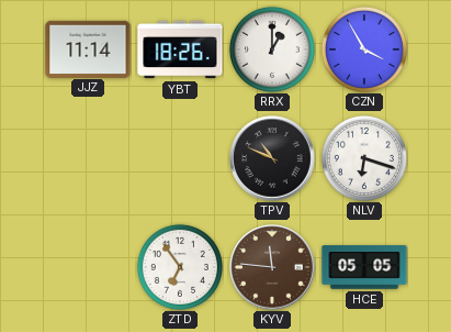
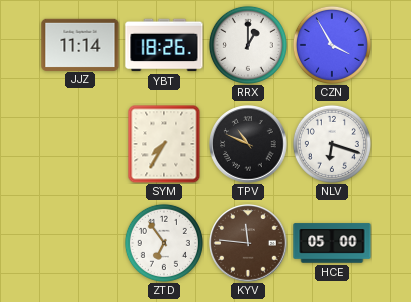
SYM: none -> 7:35 (164, 144)
HCE: 05:05 -> 05:00 (332, 243)
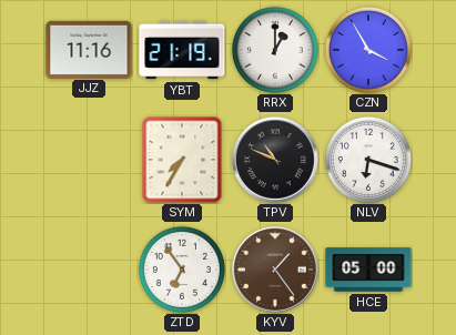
JJZ: 11:14 -> 11:16 (89, 49)
YBT: 18:26 -> 21:19 (182, 50)
KYV: 11:46 -> 1:24 (275, 270)
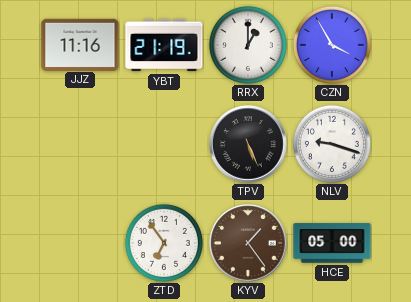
SYM: 7:35 -> none (182, 160)
TPV: 10:49 -> 5:26 (248, 144)
NLV: 6:18 -> 9:18 (332, 144)
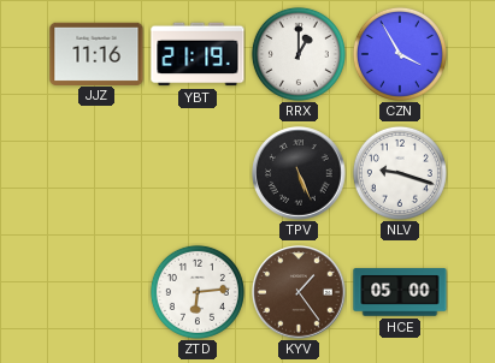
ZTD: 6:54 -> 6:14 (198, 292)
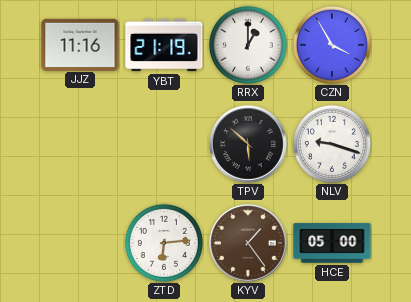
TPV: 5:26 -> 5:52 (248, 144)
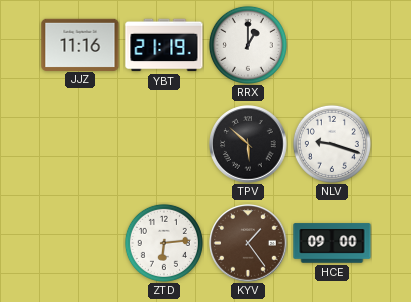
CZN: 3:55 -> none (332, 45)
HCE: 05:00 -> 09:00 (332, 243)
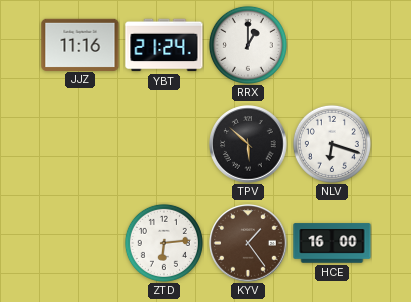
YBT: 21:19 -> 21:24 (164, 45)
NLV: 9:18 -> 6:18 (332, 144)
HCE: 09:00 -> 16:00 (332, 243)
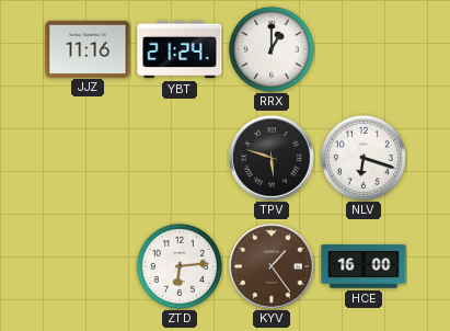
TPV: 5:52 -> 5:48 (272, 158)
